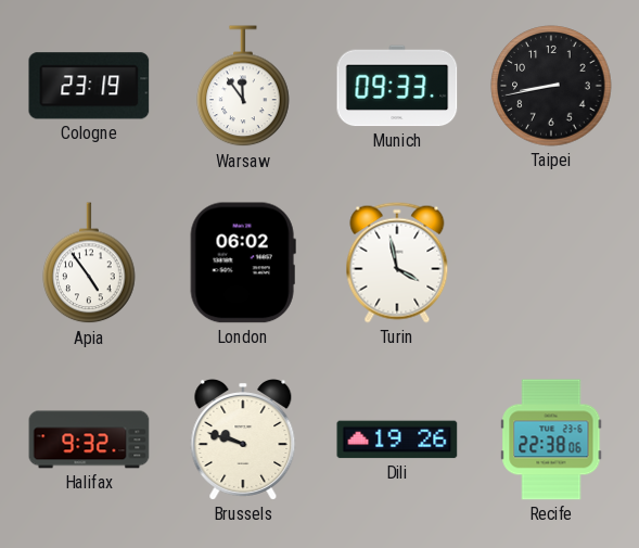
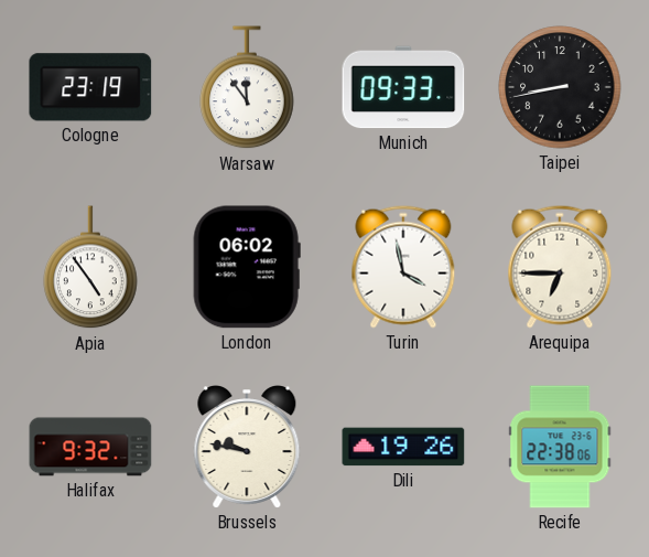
Arequipa: none -> 6:45 (560, 267)
Brussels: 9:48 -> 9:47 (247, 448)
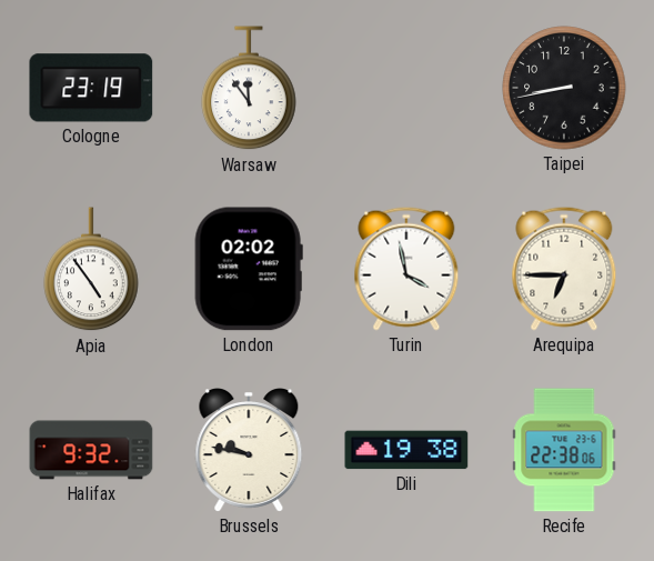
Munich: 09:33 -> none (403, 87)
London: 06:02 -> 02:02 (249, 269)
Dili: 19:26 -> 19:38 (406, 450)
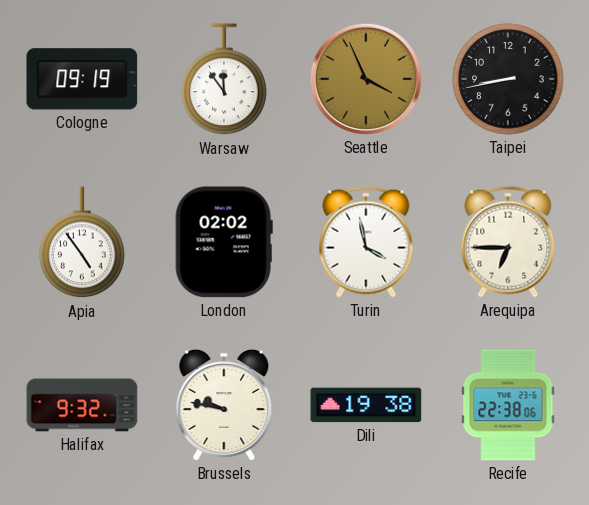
Cologne: 23:19 -> 09:19 (82, 79)
Seattle: none -> 3:56 (366, 79)
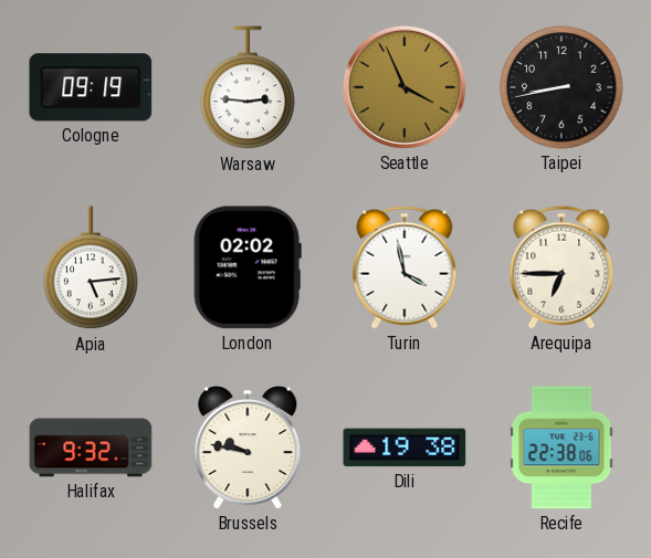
Warsaw: 11:54 -> 2:46 (248, 88)
Apia: 4:54 -> 5:14 (91, 269)
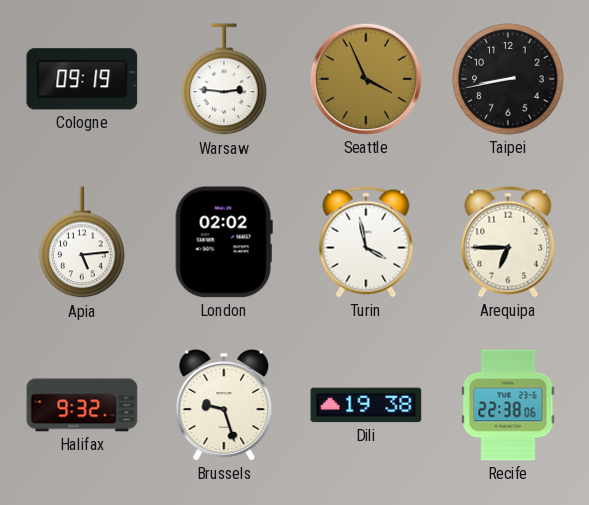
Brussels: 9:47 -> 9:27 (224, 406)
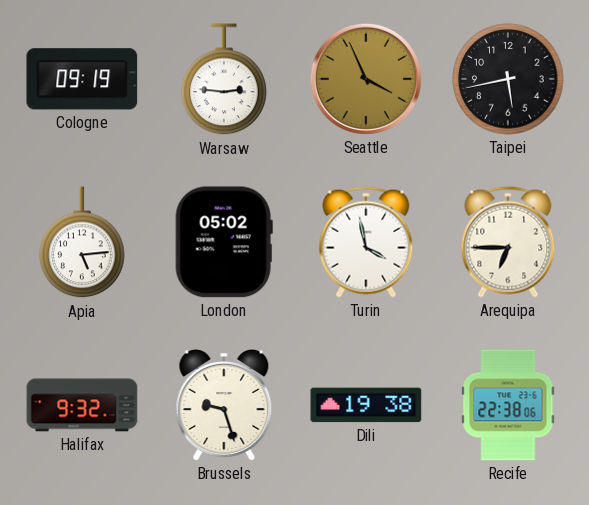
Taipei: 8:43 -> 5:43 (508, 79)
London: 02:02 -> 05:02 (224, 242)
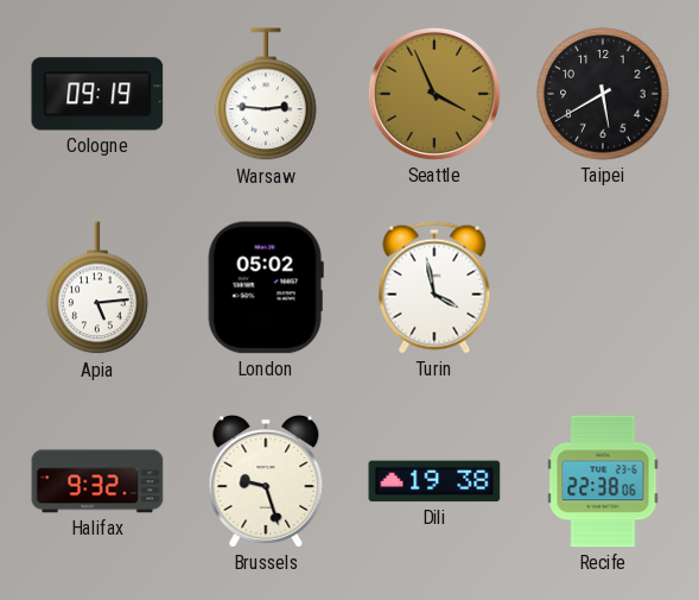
Taipei: 5:43 -> 5:40 (603, 94)
Arequipa: 6:45 -> none (508, 242)
